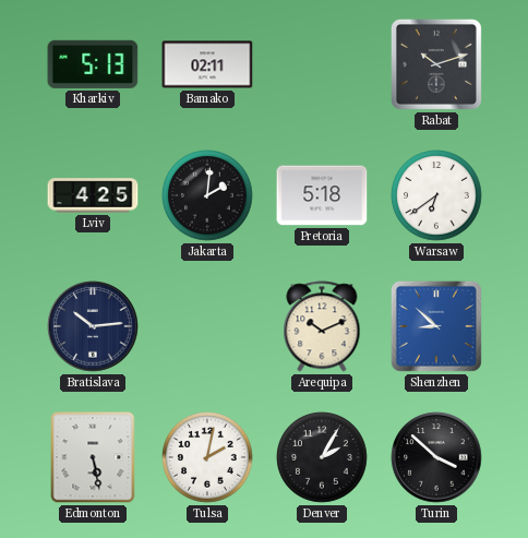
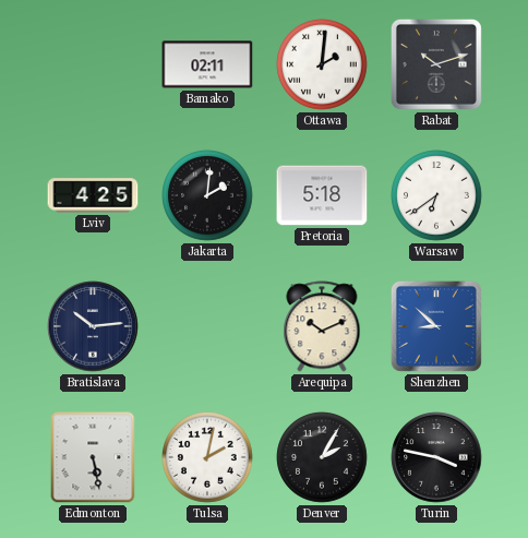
Kharkiv: 5:13 -> none (93, 64)
Ottawa: none -> 2:01 (322, 64)
Turin: 3:52 -> 3:47 (436, 457)
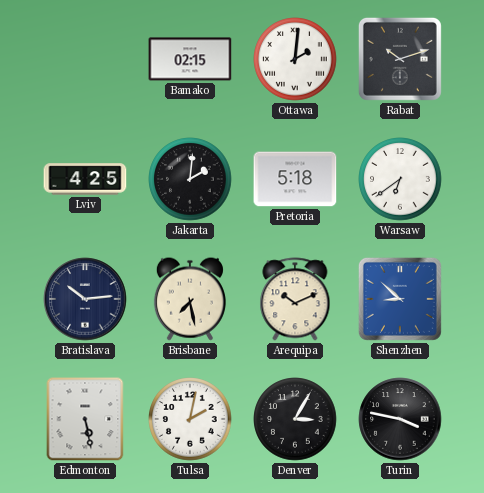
Bamako: 02:11 -> 02:15 (190, 59)
Brisbane: none -> 7:28 (190, 299)
Denver: 2:05 -> 3:05 (295, 419)
